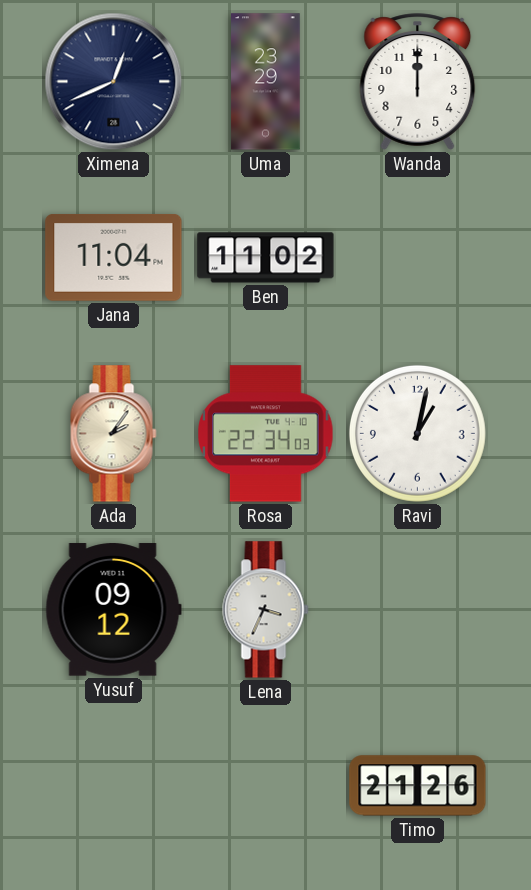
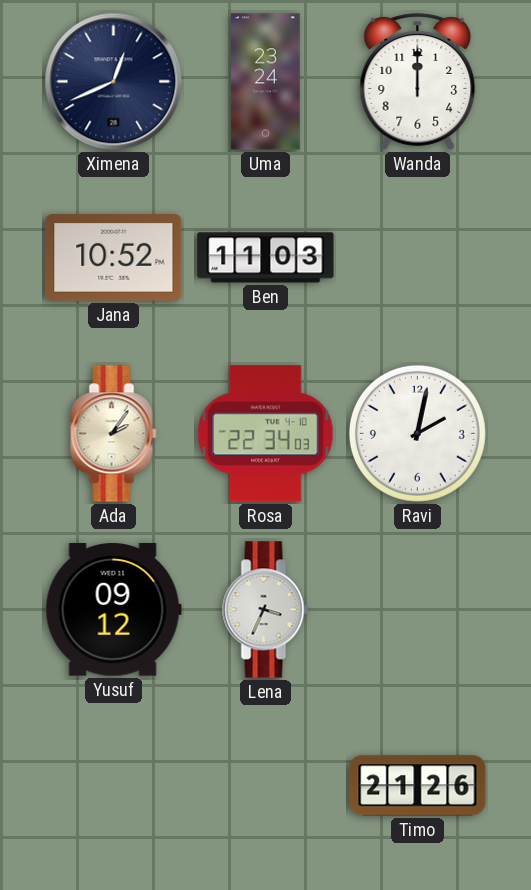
Uma: 23:29 -> 23:24 (266, 82)
Jana: 11:04 -> 10:52 (114, 258)
Ben: 11:02 -> 11:03 (266, 258)
Ravi: 1:02 -> 2:02 (417, 433)
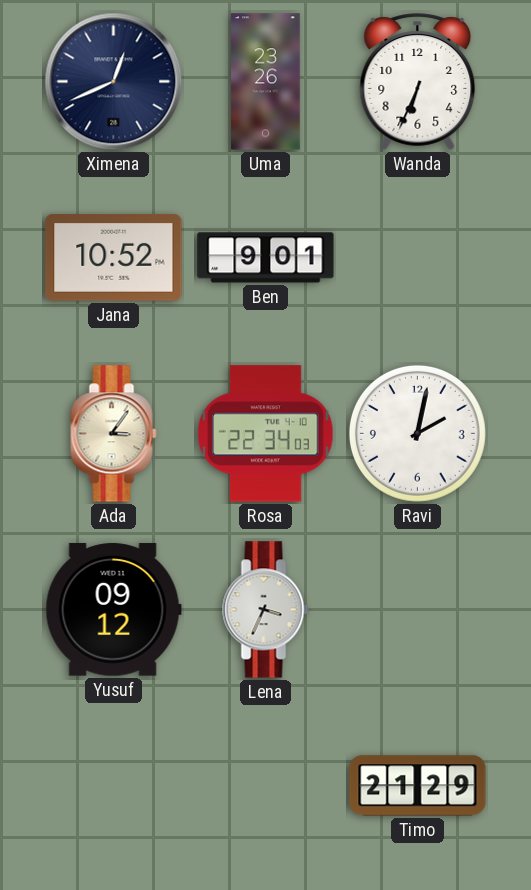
Uma: 23:24 -> 23:26 (266, 82)
Wanda: 12:00 -> 6:34 (418, 82)
Ben: 11:03 -> 9:01 (266, 258)
Ada: 2:06 -> 3:06 (114, 434)
Timo: 21:26 -> 21:29 (418, 786)
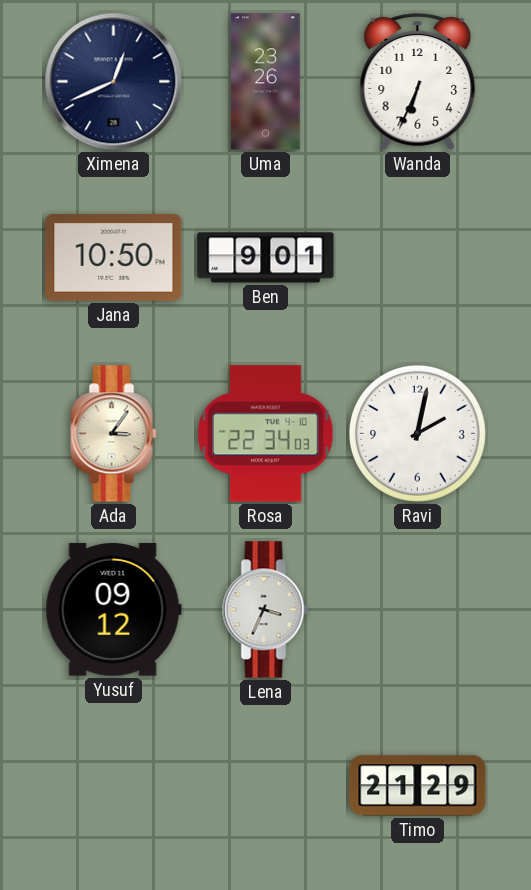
Jana: 10:52 -> 10:50 (114, 258)
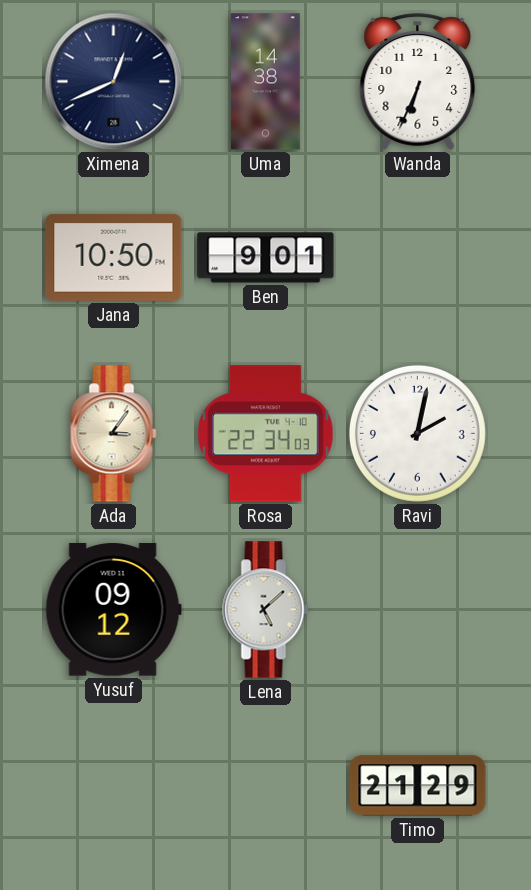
Uma: 23:26 -> 14:38 (266, 82)
Lena: 3:34 -> 5:08 (266, 610)
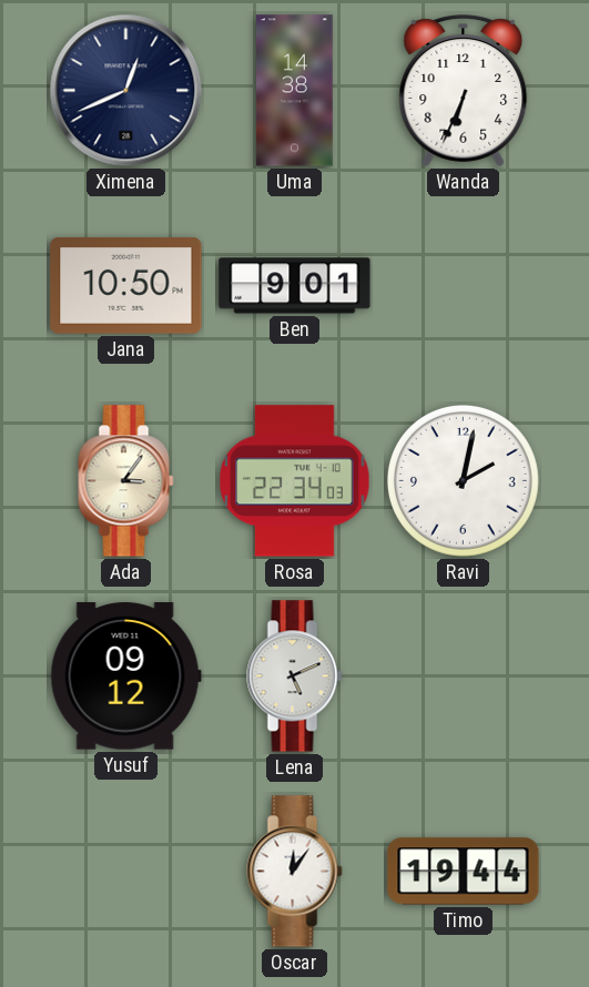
Lena: 5:08 -> 5:11 (295, 676)
Oscar: none -> 12:06 (295, 872)
Timo: 21:29 -> 19:44 (464, 872)
